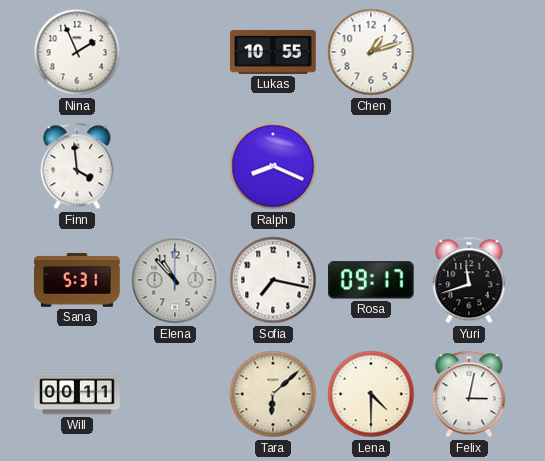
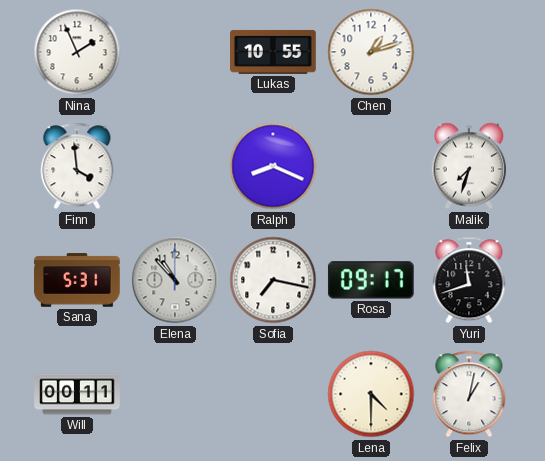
Malik: none -> 7:33 (468, 166)
Tara: 6:08 -> none (273, 394)
Felix: 3:02 -> 1:02 (469, 394)
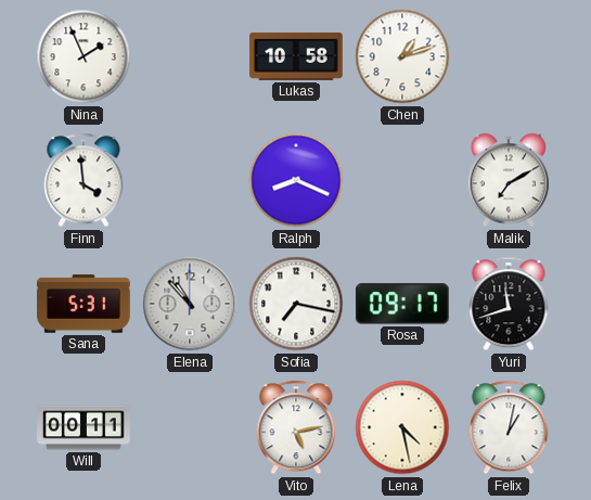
Lukas: 10:55 -> 10:58 (296, 56)
Malik: 7:33 -> 7:10 (508, 180)
Vito: none -> 5:13 (296, 427)
Lena: 4:30 -> 4:28 (402, 427)
